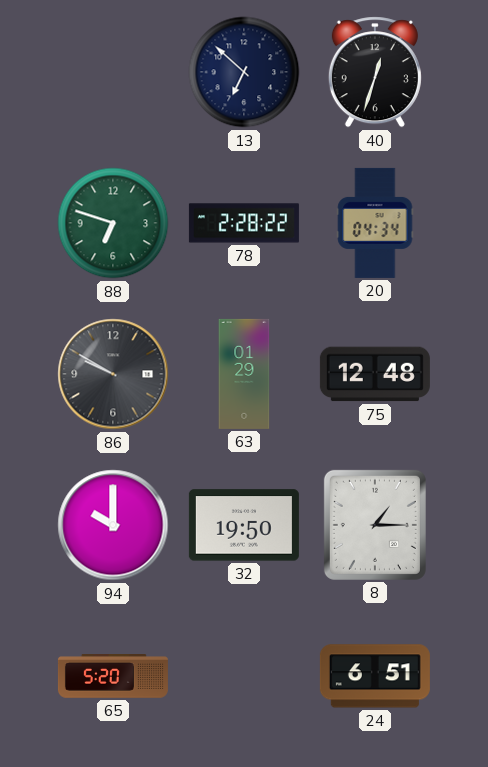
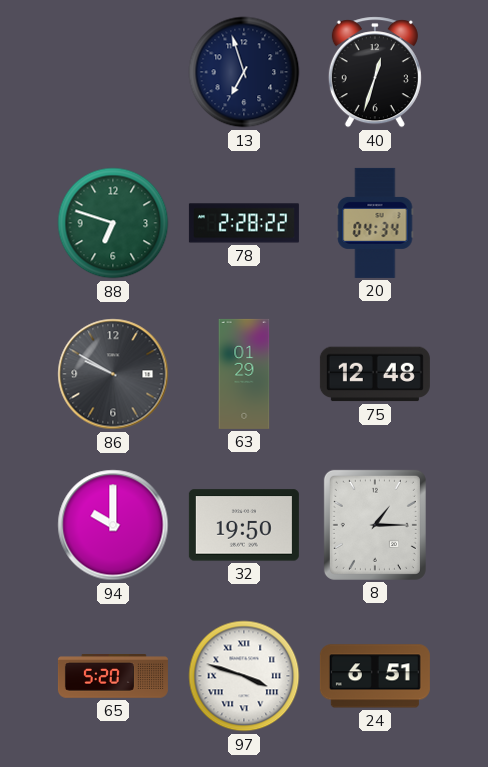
13: 6:52 -> 6:57 (244, 72)
97: none -> 3:48 (244, 676)
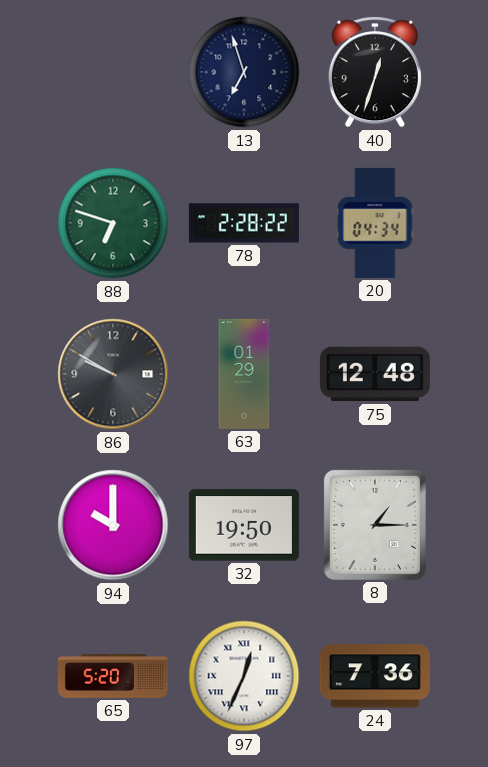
97: 3:48 -> 12:34 (244, 676)
24: 6:51 -> 7:36 (375, 676)
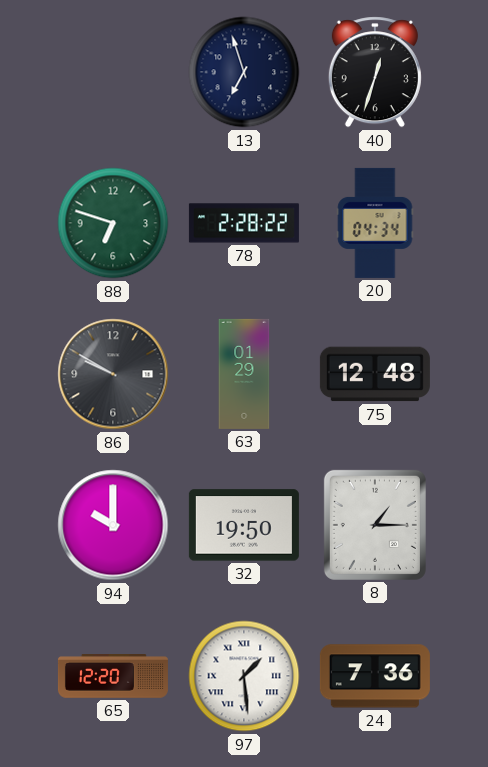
65: 5:20 -> 12:20 (113, 676)
97: 12:34 -> 1:29 (244, 676)
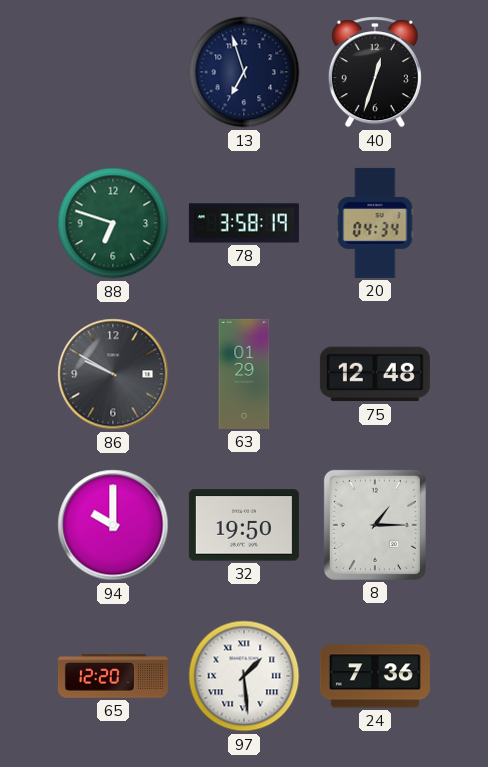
78: 2:28 -> 3:58 (244, 223)
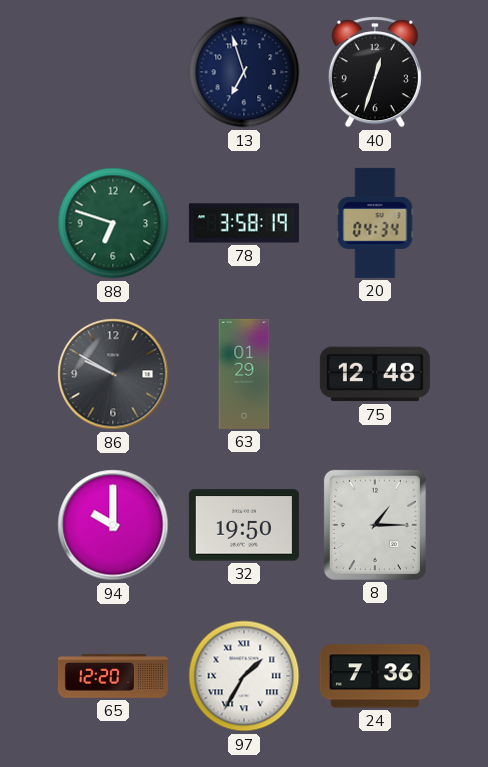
97: 1:29 -> 1:35 (244, 676)
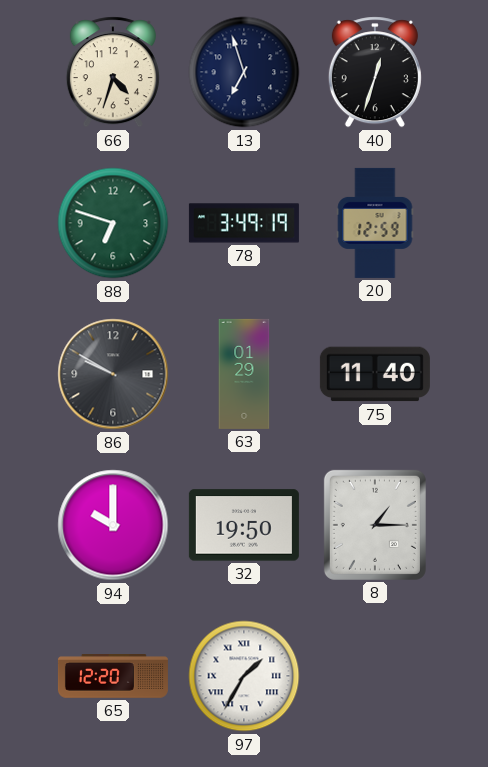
66: none -> 4:33 (113, 72)
78: 3:58 -> 3:49 (244, 223)
20: 04:34 -> 12:59 (375, 223)
75: 12:48 -> 11:40 (375, 374)
24: 7:36 -> none (375, 676)
